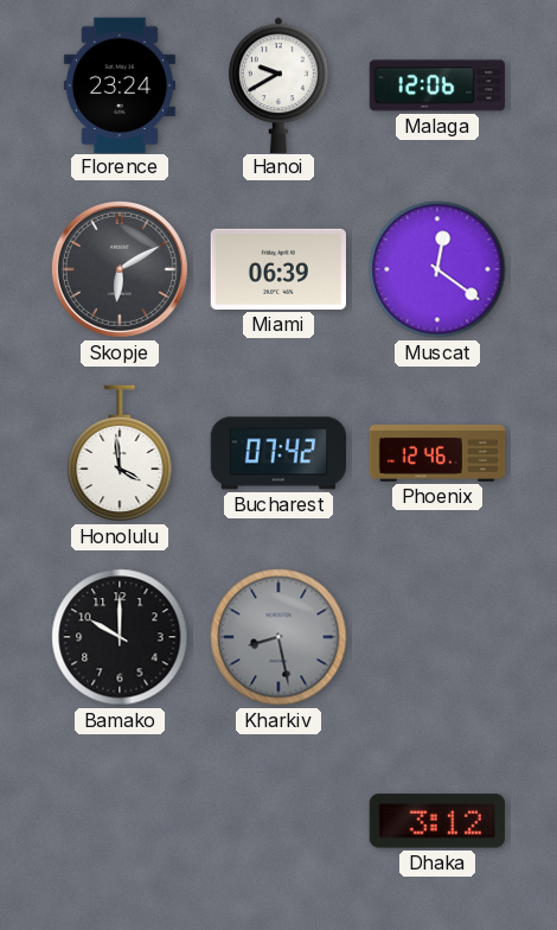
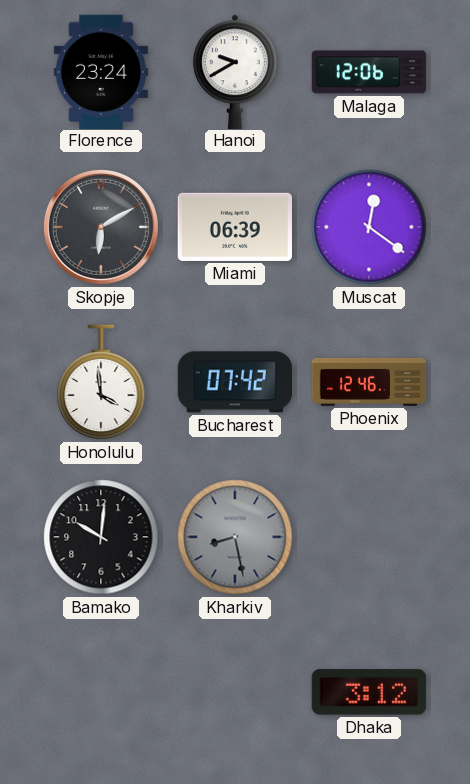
Bamako: 10:00 -> 10:01 (101, 537)
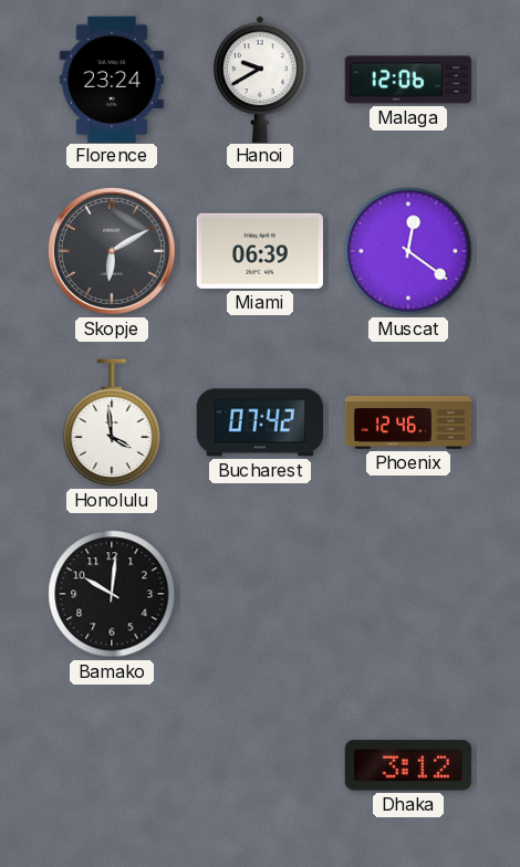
Kharkiv: 8:28 -> none (235, 537)
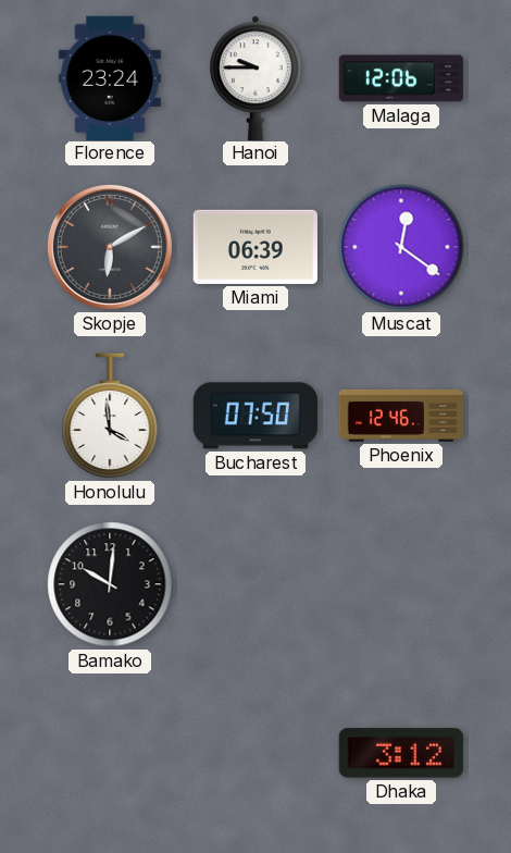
Hanoi: 9:40 -> 9:45 (255, 77)
Bucharest: 07:42 -> 07:50 (254, 416)
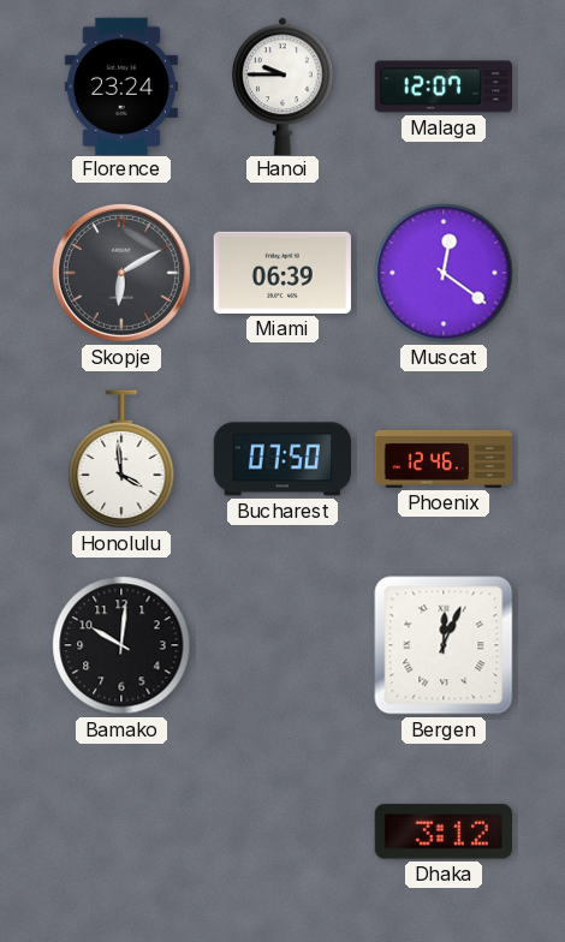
Malaga: 12:06 -> 12:07 (444, 87)
Bergen: none -> 12:04 (444, 645)
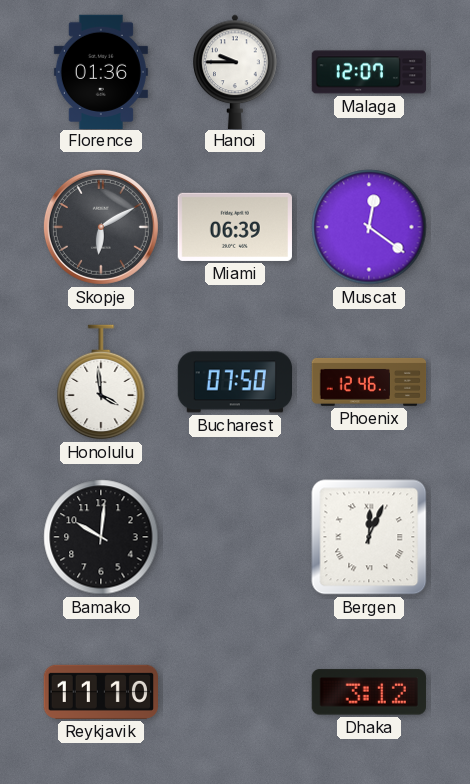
Florence: 23:24 -> 01:36 (101, 71)
Reykjavik: none -> 11:10 (100, 692)
